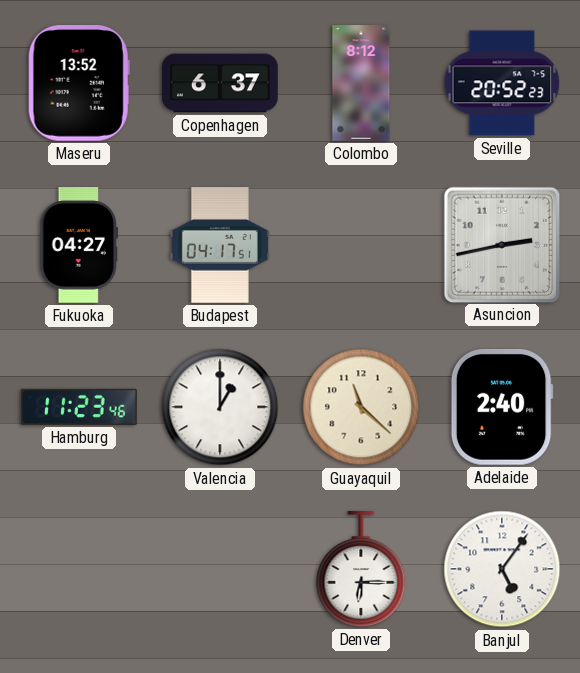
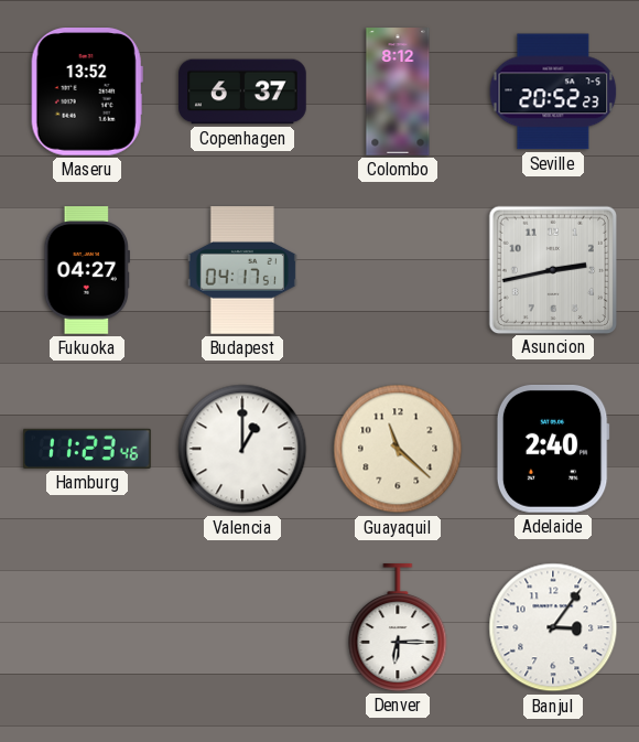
Banjul: 5:06 -> 3:06 (553, 627)
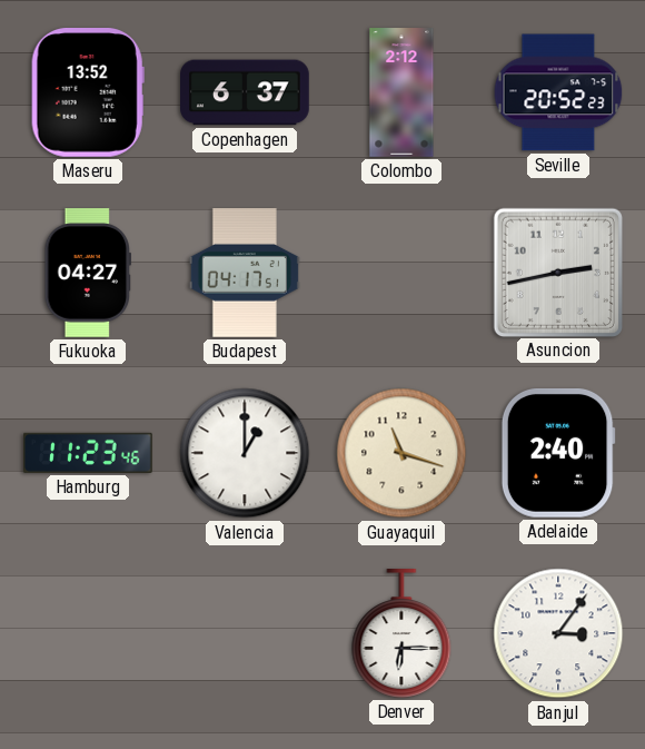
Colombo: 8:12 -> 2:12 (401, 92)
Guayaquil: 11:22 -> 11:18 (401, 453)
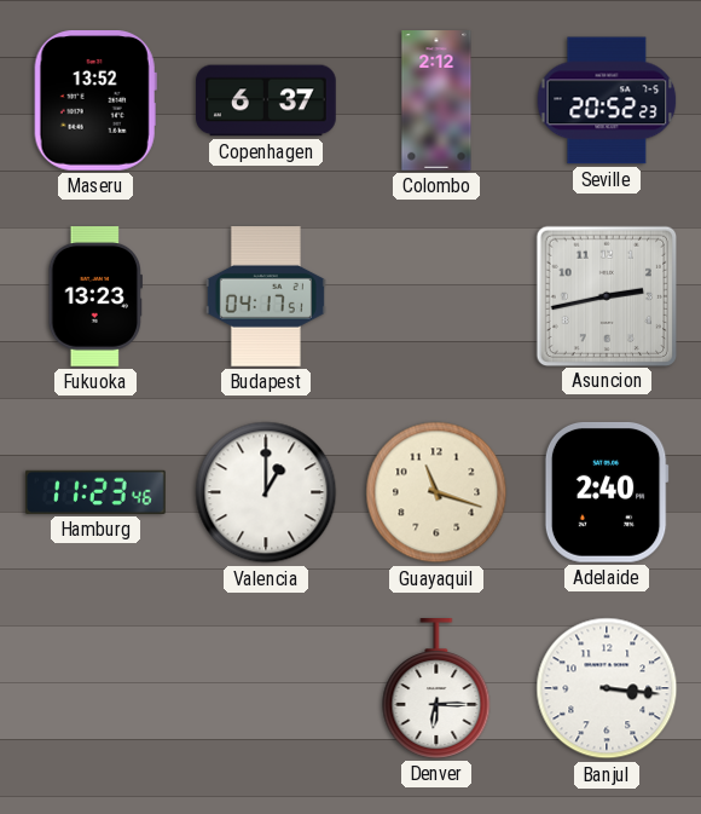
Fukuoka: 04:27 -> 13:23 (94, 296)
Banjul: 3:06 -> 3:16 (607, 688)
